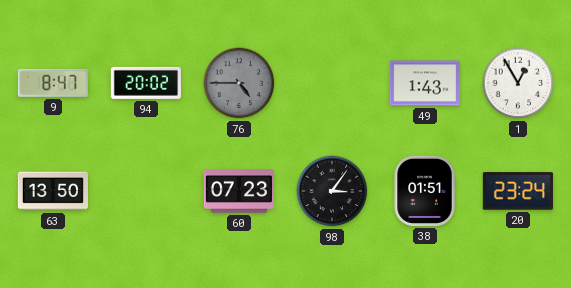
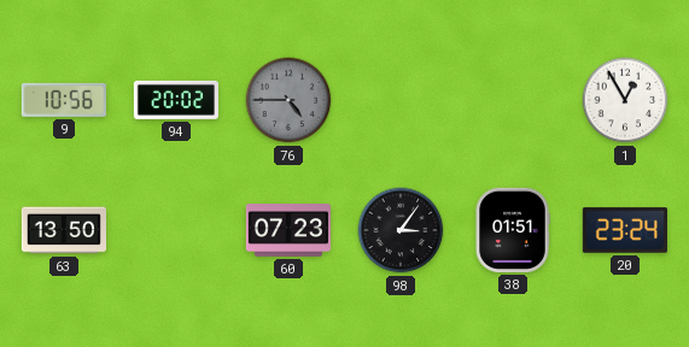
9: 8:47 -> 10:56 (64, 100)
49: 1:43 -> none (425, 83)
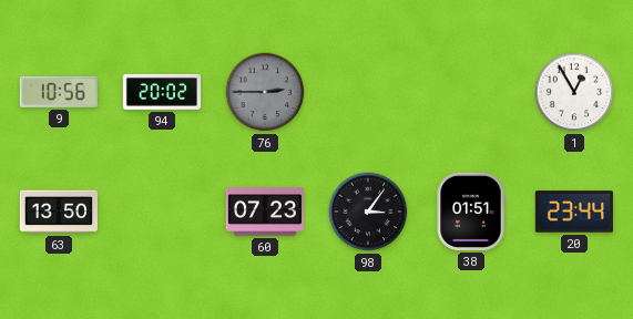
76: 4:45 -> 2:45 (265, 92)
20: 23:24 -> 23:44 (574, 212)
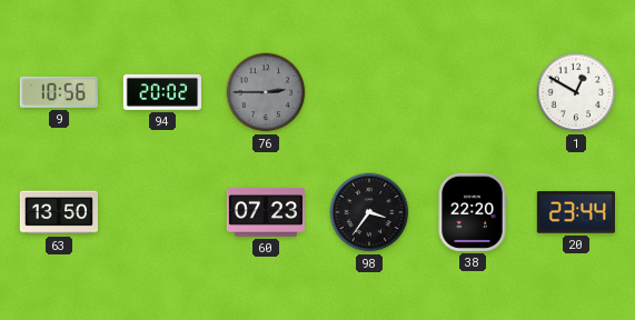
1: 12:55 -> 12:50 (576, 92)
98: 3:06 -> 3:36 (369, 212)
38: 01:51 -> 22:20 (473, 212)
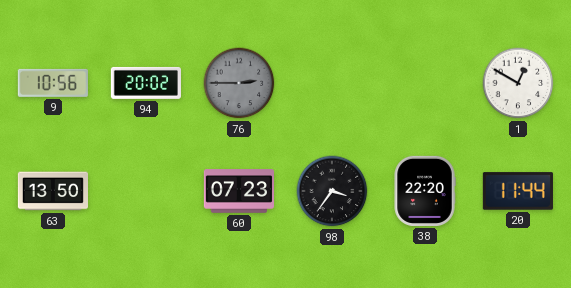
20: 23:44 -> 11:44 (518, 191)
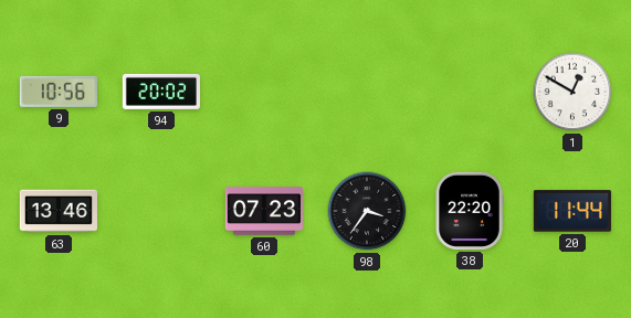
76: 2:45 -> none (239, 83)
63: 13:50 -> 13:46 (57, 211)
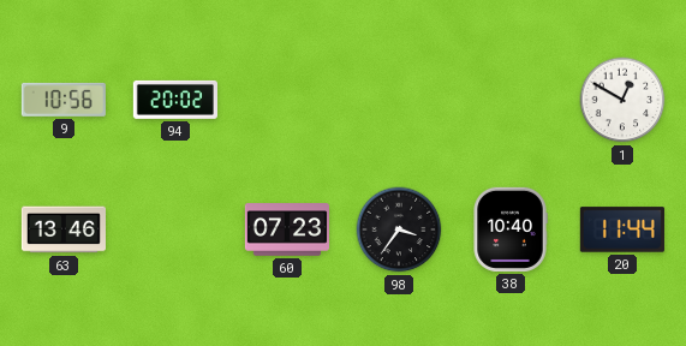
38: 22:20 -> 10:40 (511, 229)
